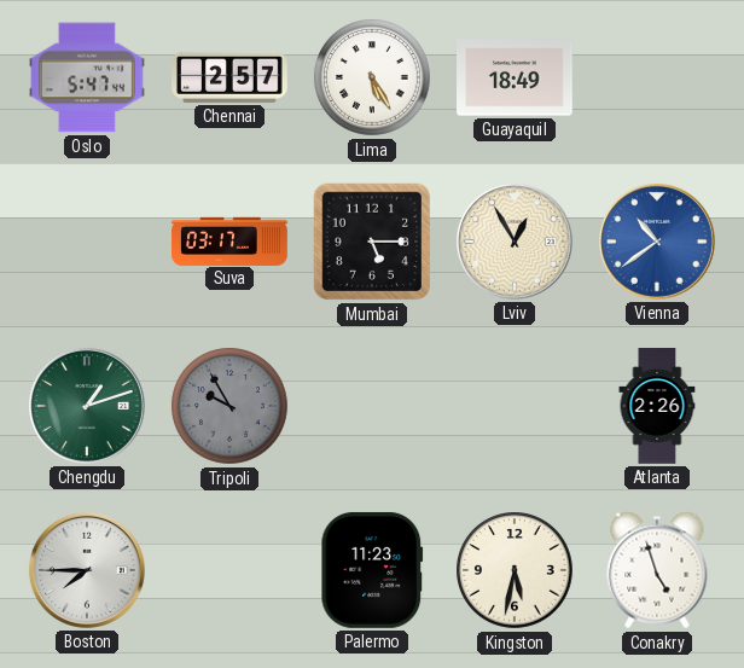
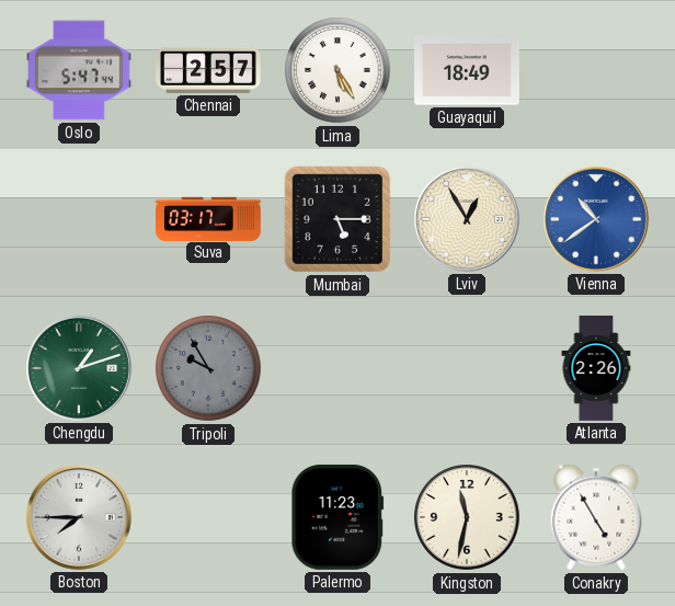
Kingston: 5:32 -> 11:32 (467, 517)
Conakry: 4:57 -> 4:55 (596, 517)
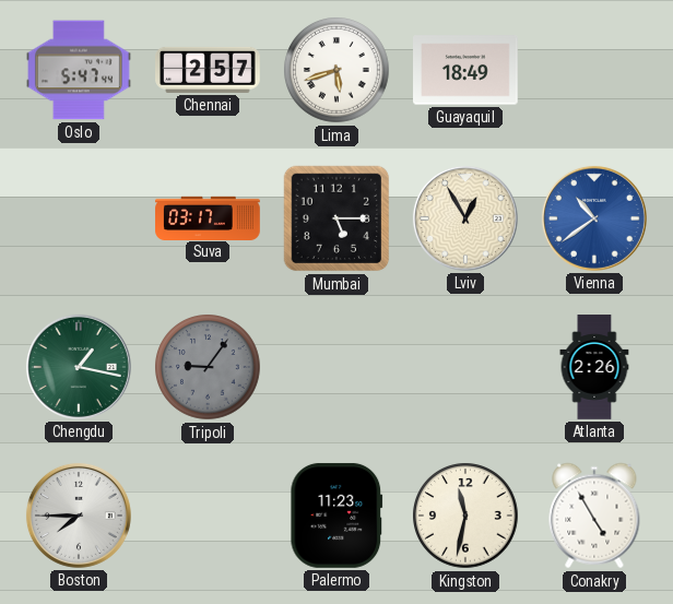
Lima: 5:25 -> 5:42 (336, 70)
Chengdu: 1:12 -> 1:17 (79, 367)
Tripoli: 9:55 -> 9:06 (208, 367)
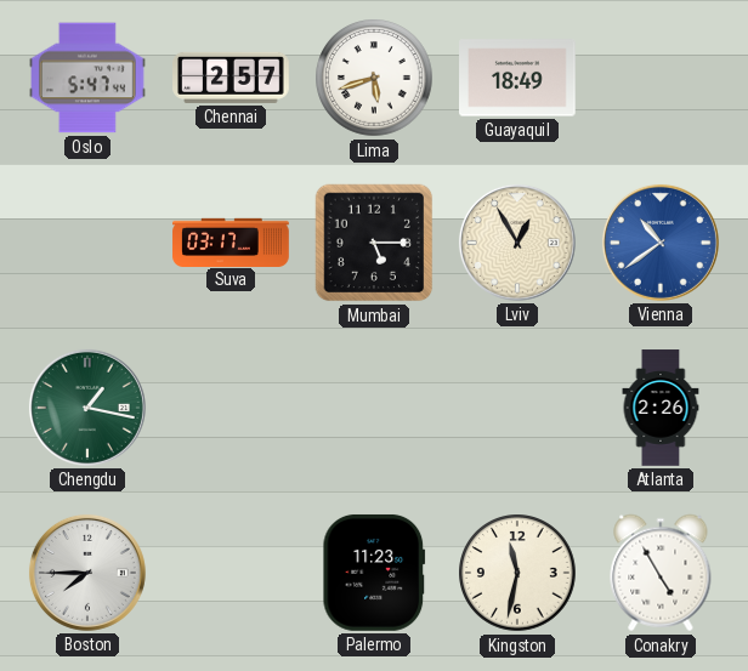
Tripoli: 9:06 -> none (208, 367)
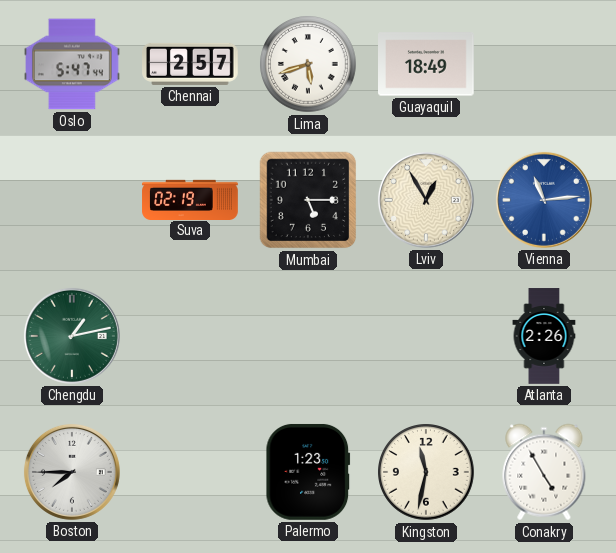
Suva: 03:17 -> 02:19 (190, 199)
Vienna: 10:39 -> 11:14 (544, 200)
Chengdu: 1:17 -> 1:13 (72, 336)
Palermo: 11:23 -> 1:23 (308, 472)
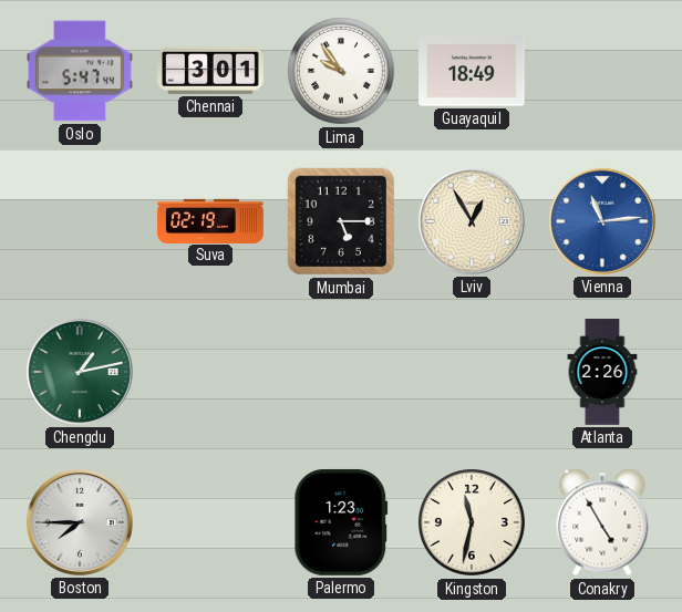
Chennai: 2:57 -> 3:01 (210, 71)
Lima: 5:42 -> 9:54 (341, 71)
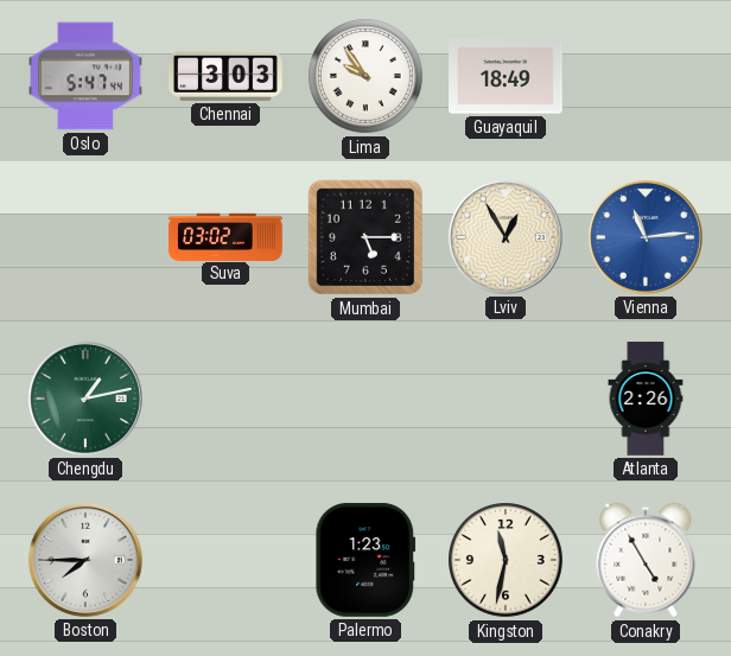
Chennai: 3:01 -> 3:03 (225, 76)
Suva: 02:19 -> 03:02 (225, 236)
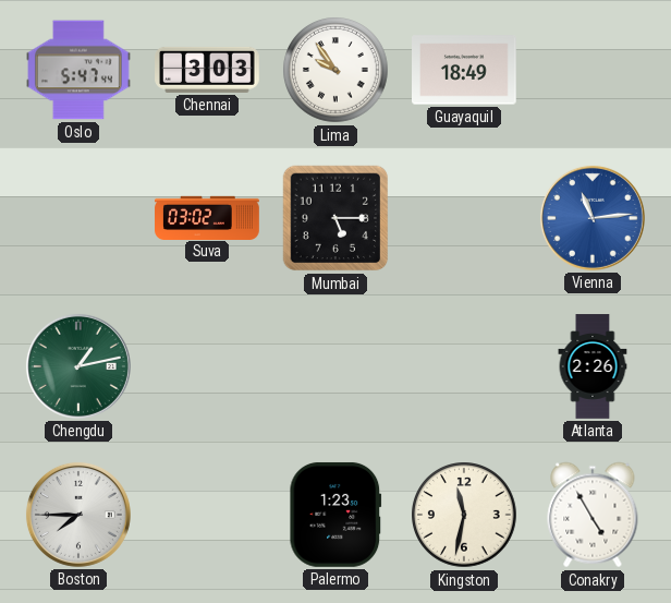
Lviv: 12:55 -> none (506, 237)
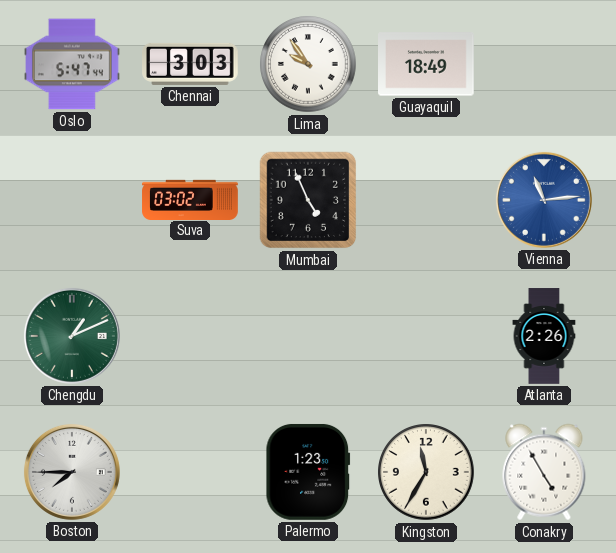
Mumbai: 5:15 -> 4:56 (308, 200)
Chengdu: 1:13 -> 1:11 (72, 336)
Kingston: 11:32 -> 11:35 (426, 472)
